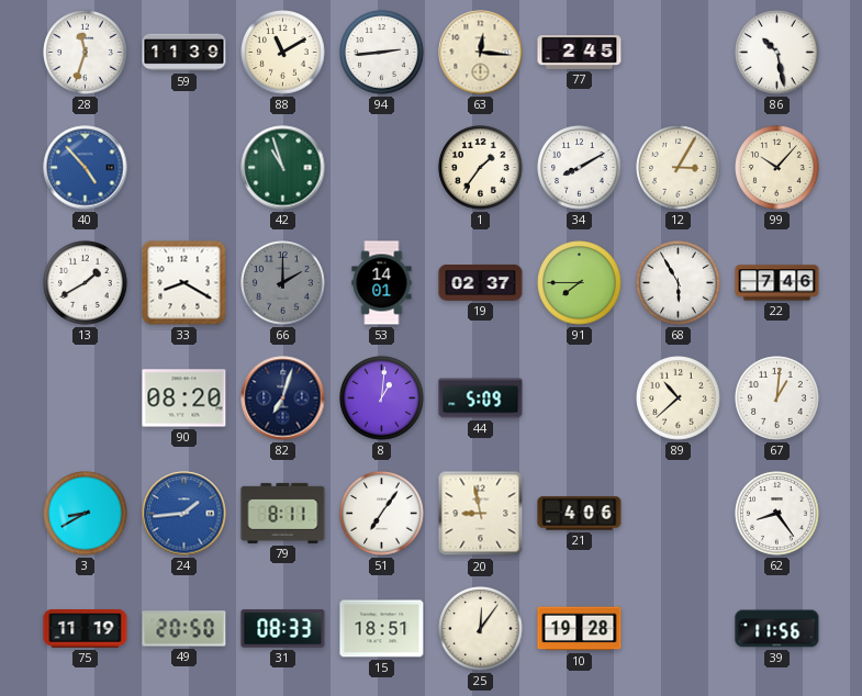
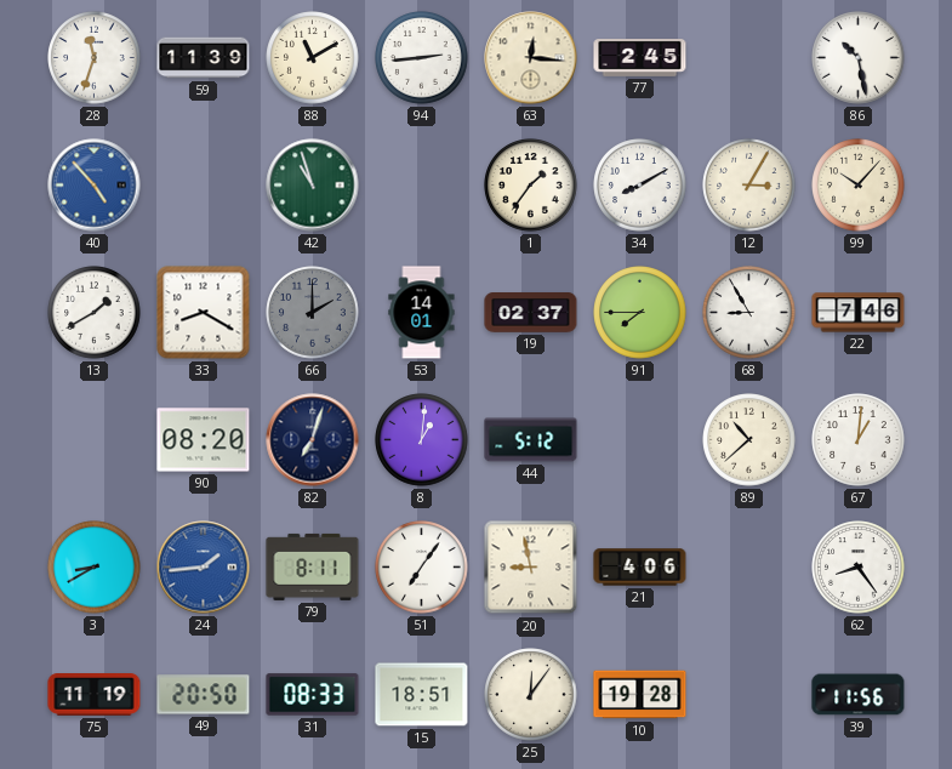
68: 5:55 -> 8:55 (749, 313)
44: 5:09 -> 5:12 (531, 440)
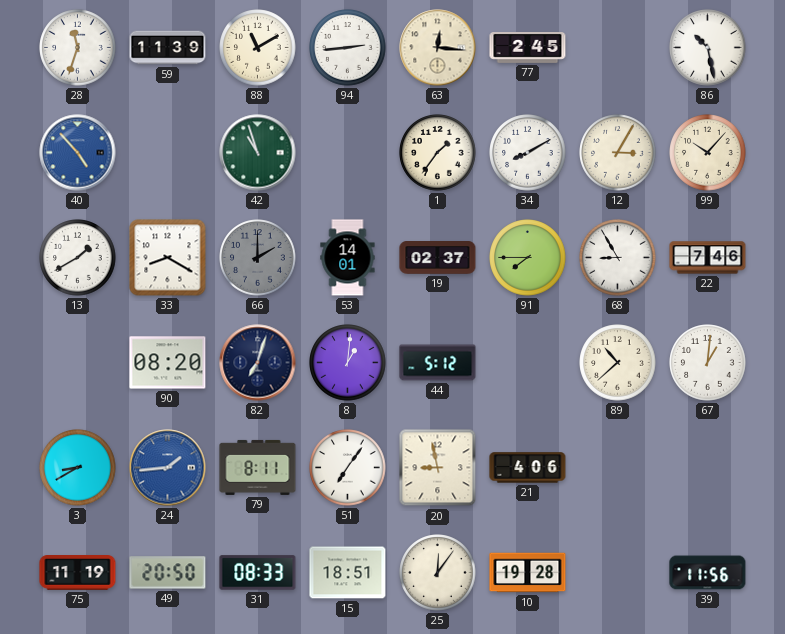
62: 8:24 -> none (859, 568)
